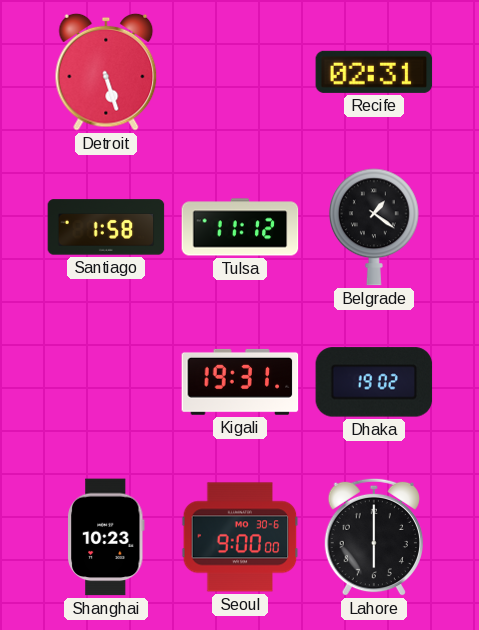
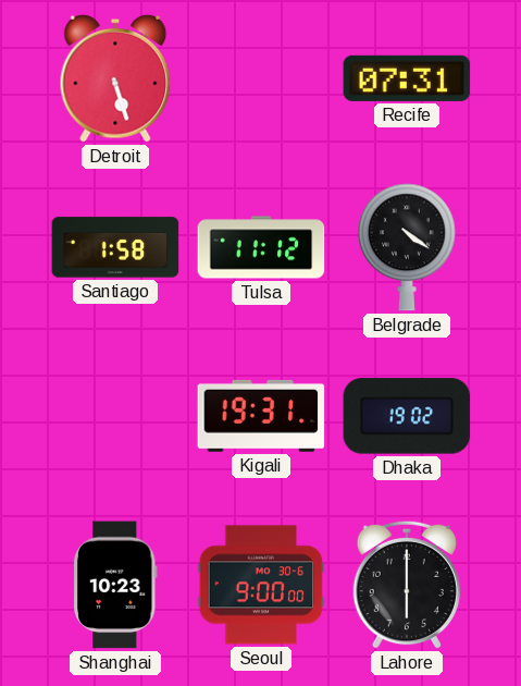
Recife: 02:31 -> 07:31 (407, 78)
Belgrade: 1:21 -> 4:21 (407, 247)
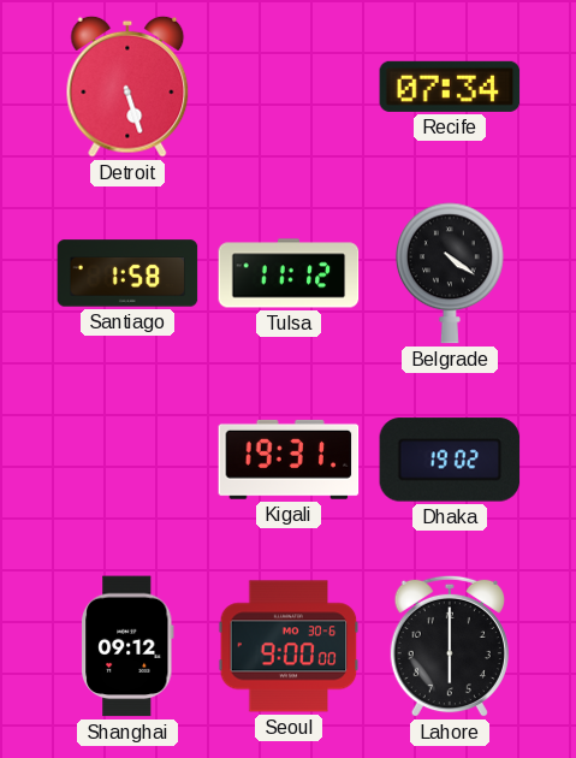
Recife: 07:31 -> 07:34 (450, 87)
Shanghai: 10:23 -> 09:12 (129, 646)
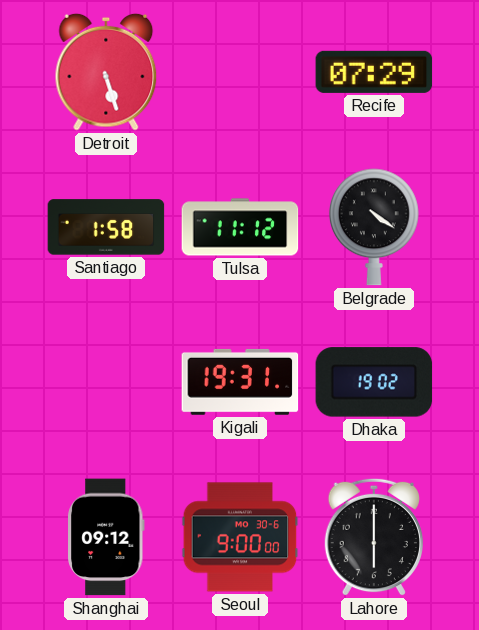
Recife: 07:34 -> 07:29 (374, 72)
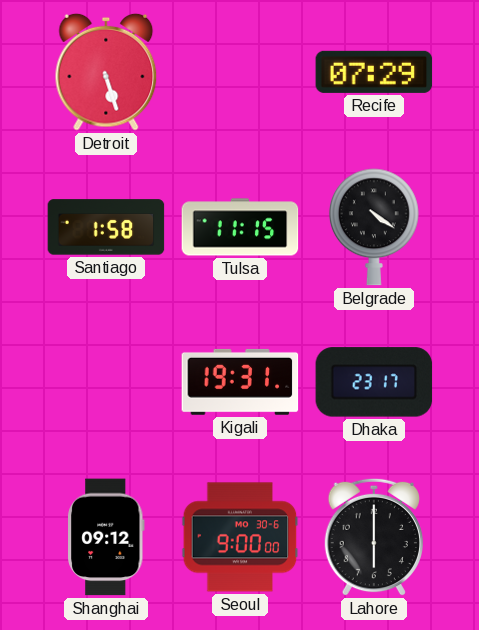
Tulsa: 11:12 -> 11:15 (240, 227)
Dhaka: 19:02 -> 23:17 (374, 382)
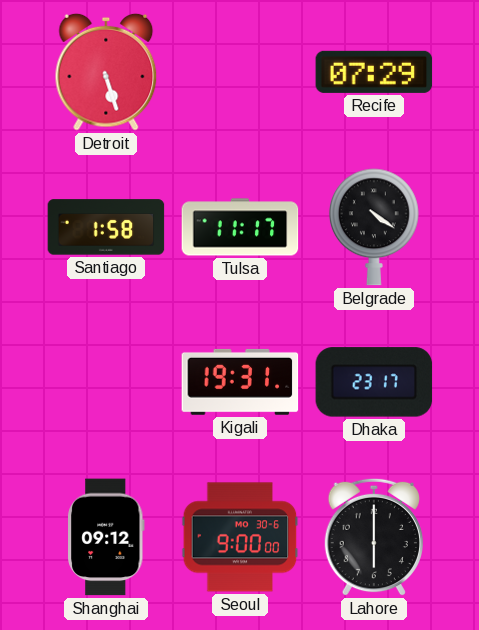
Tulsa: 11:15 -> 11:17 (240, 227)
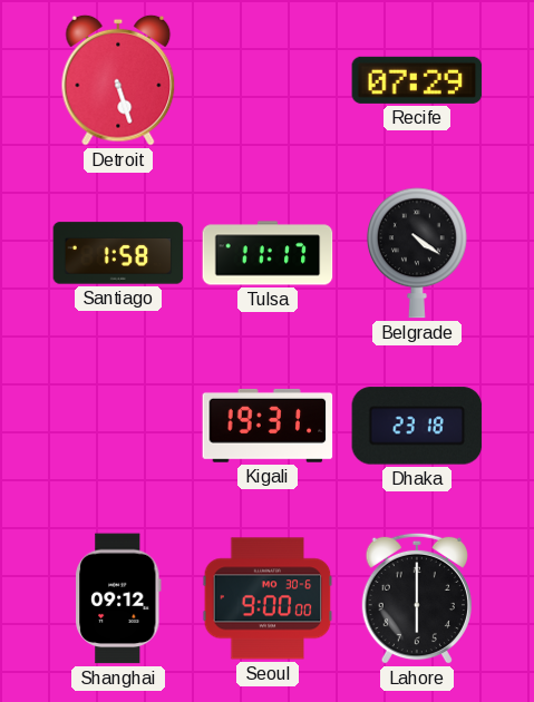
Dhaka: 23:17 -> 23:18 (417, 426)
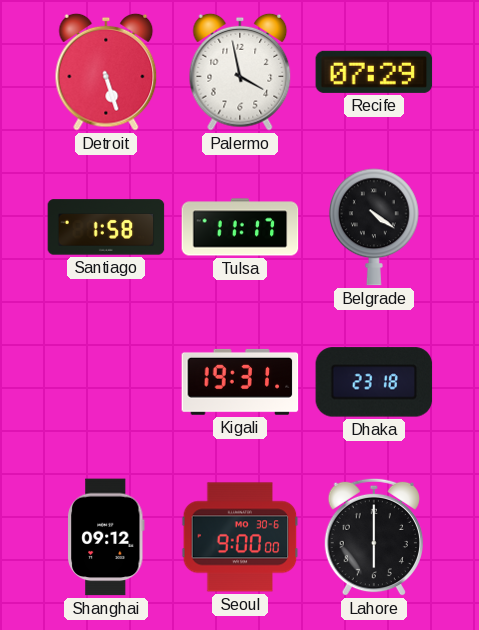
Palermo: none -> 3:58 (240, 72)
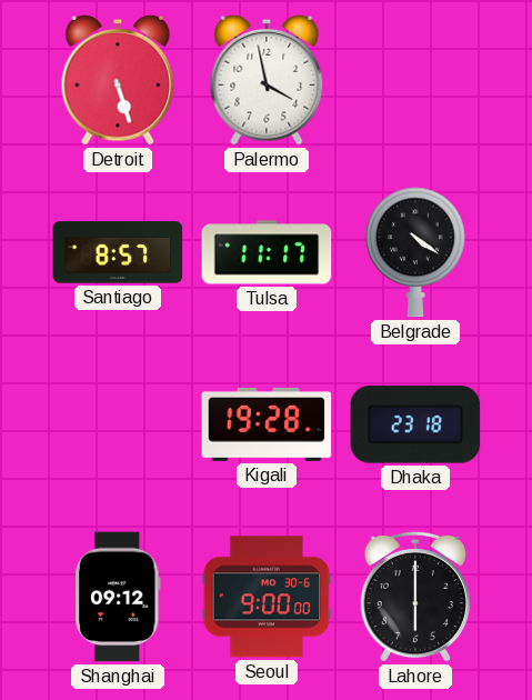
Recife: 07:29 -> none (374, 72)
Santiago: 1:58 -> 8:57 (118, 252)
Kigali: 19:31 -> 19:28 (267, 424)
